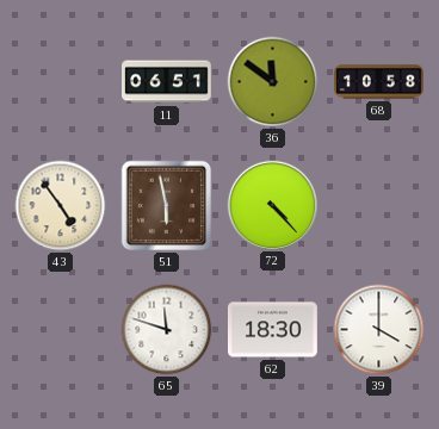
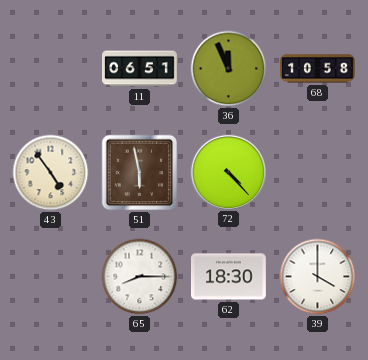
36: 11:51 -> 11:56 (229, 69)
65: 11:48 -> 8:15 (140, 277)
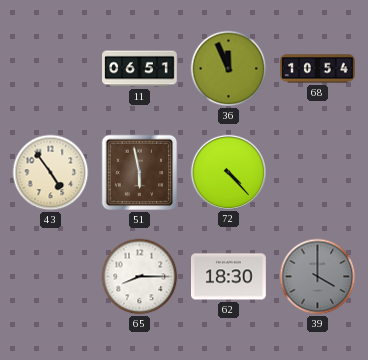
68: 10:58 -> 10:54 (318, 69)
39 dial: white -> grey (318, 277)
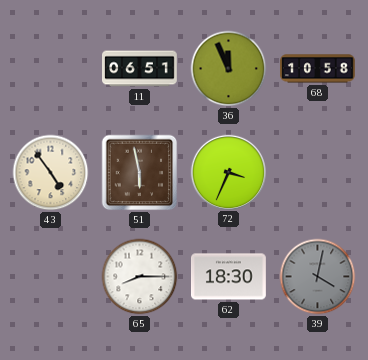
68: 10:54 -> 10:58 (318, 69)
72: 4:23 -> 3:34 (228, 172)
39: 4:00 -> 4:02 (318, 277)
